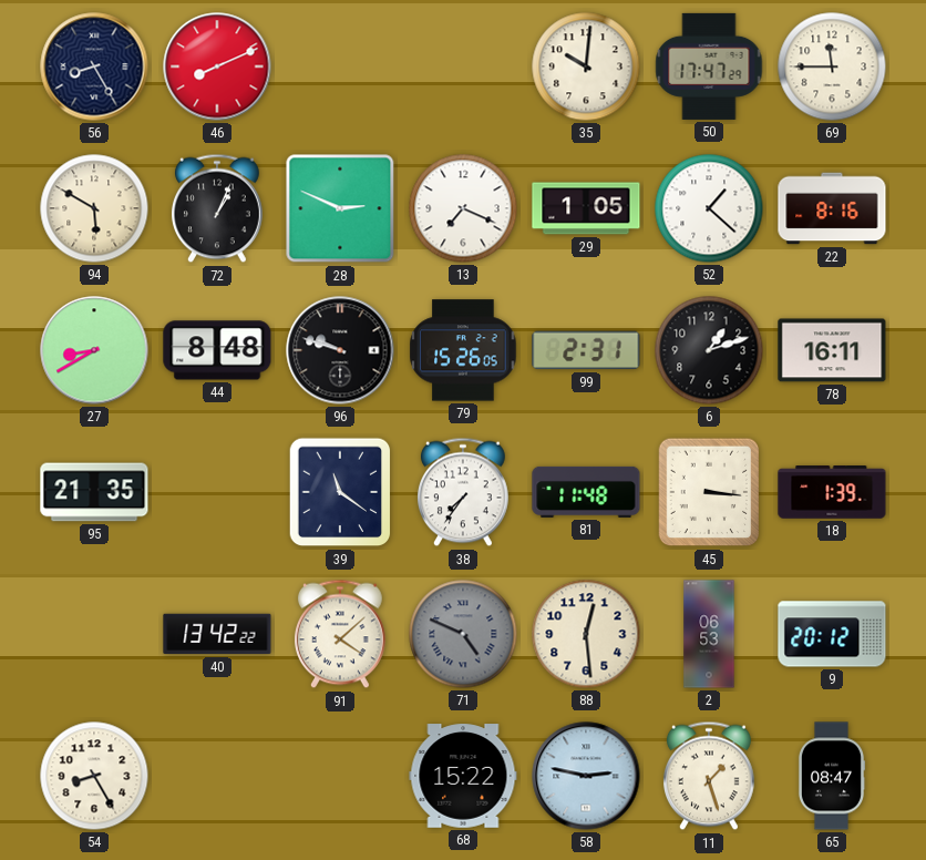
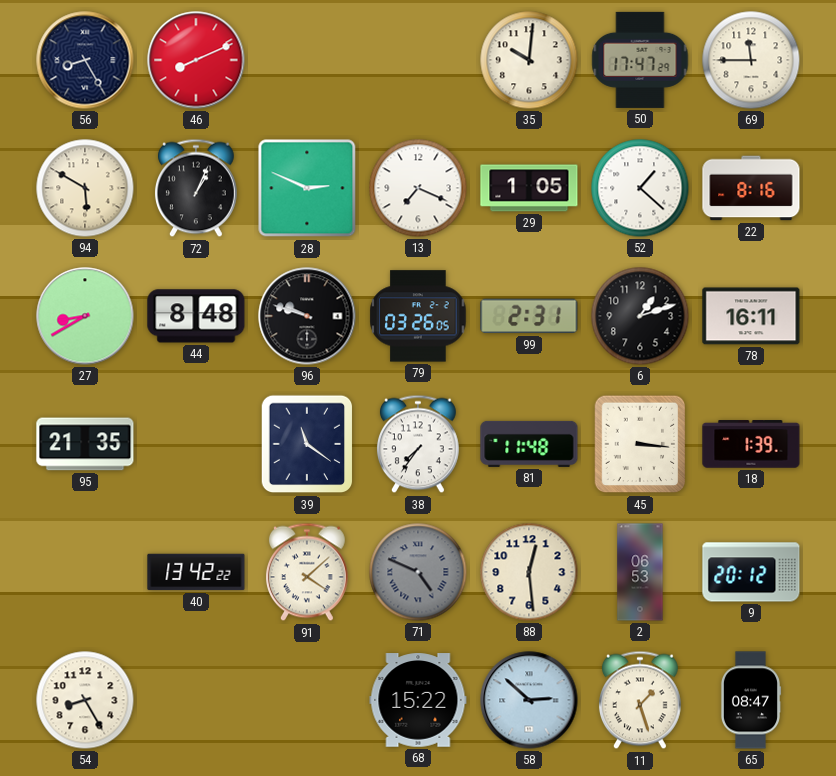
79: 15:26 -> 03:26 (418, 316)
58: 2:47 -> 2:52 (529, 700)
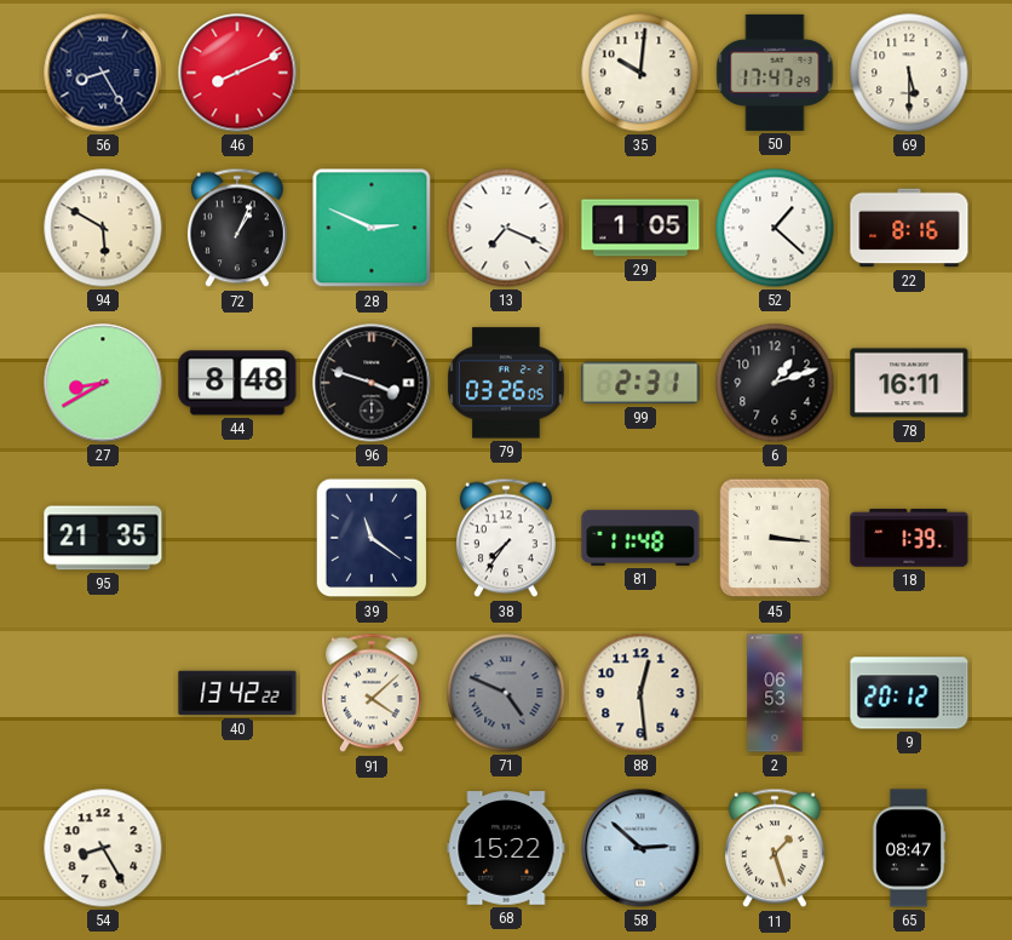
69: 11:45 -> 5:30 (909, 73)
96: 9:48 -> 3:48 (372, 383)
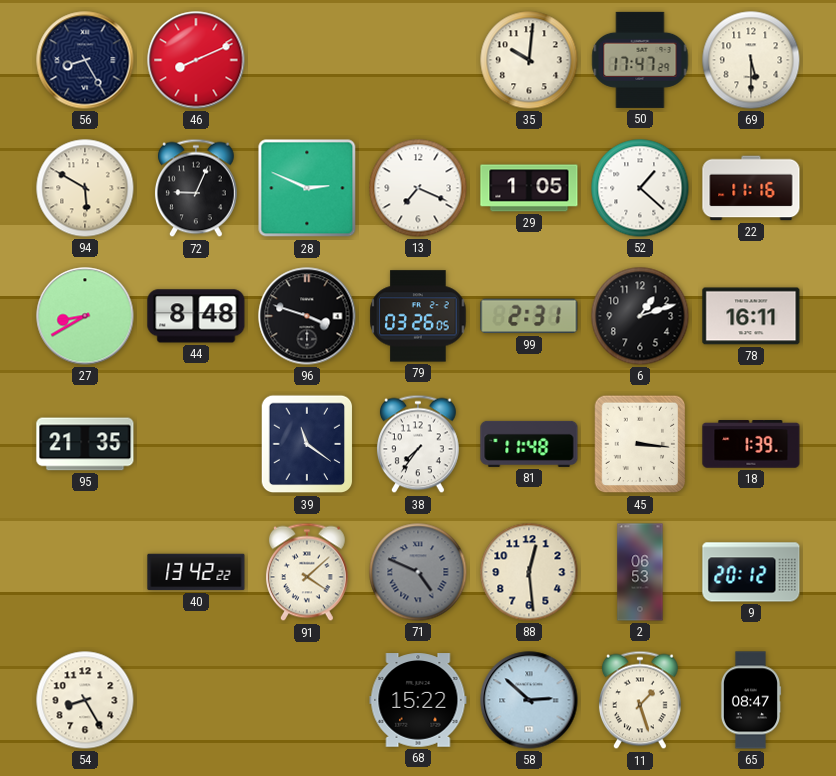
72: 1:04 -> 9:04 (196, 188)
22: 8:16 -> 11:16 (751, 188)
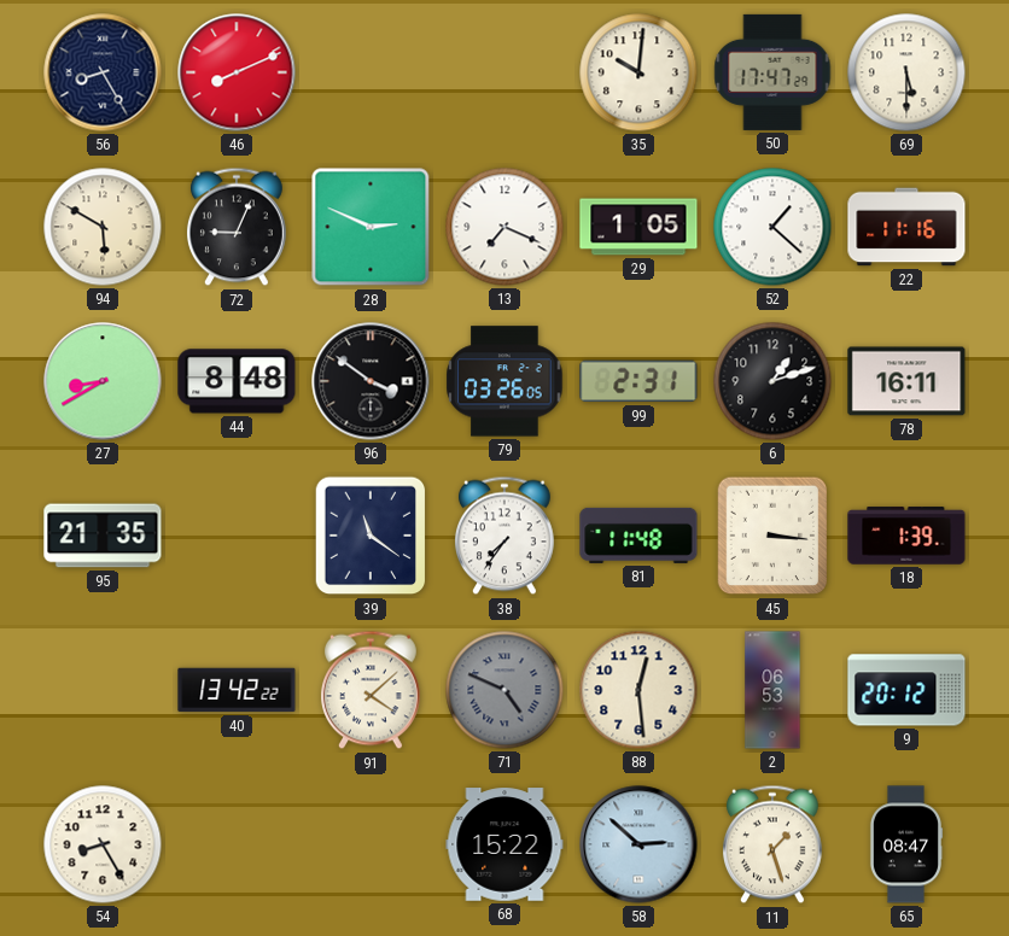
96: 3:48 -> 3:51 (371, 381)
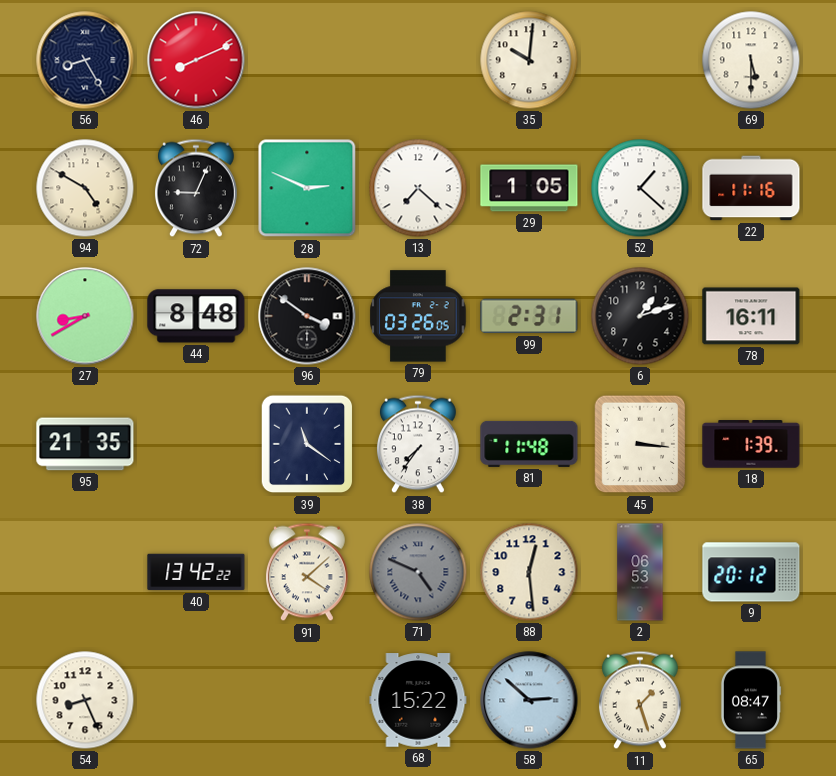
50: 17:47 -> none (772, 72)
94: 5:50 -> 4:50 (85, 188)
13: 7:19 -> 7:22 (418, 188)
54: 8:25 -> 8:26 (85, 700)
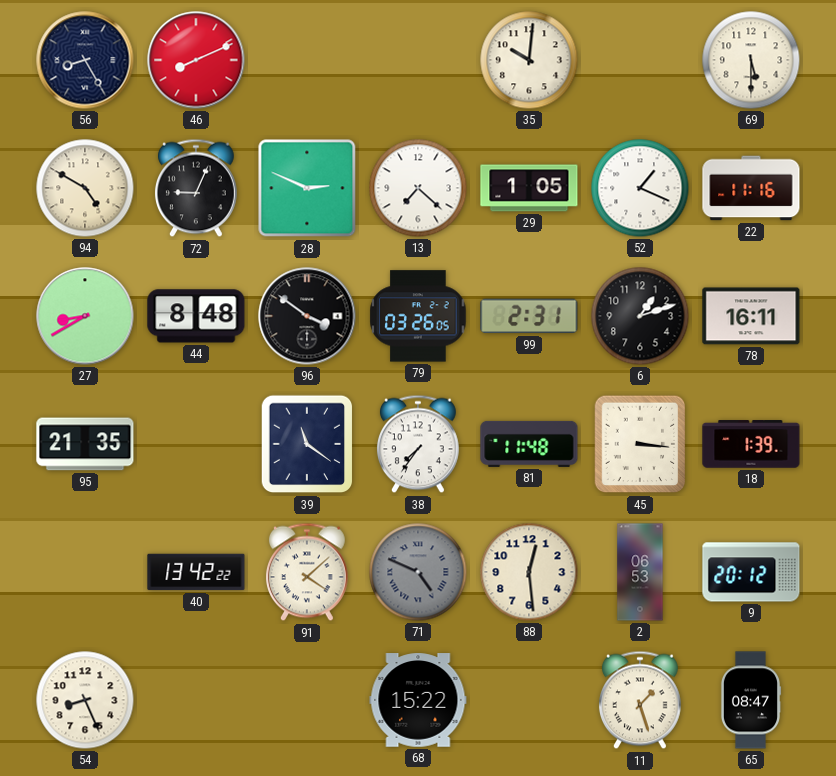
52: 1:22 -> 1:19 (640, 188)
58: 2:52 -> none (529, 700)
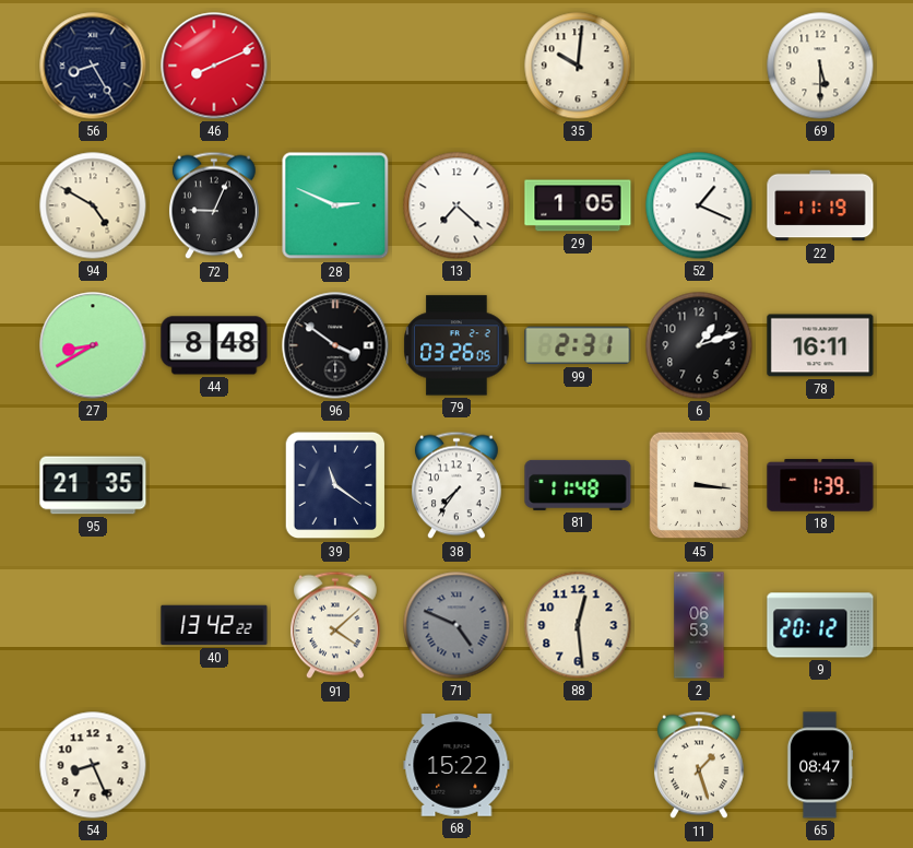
22: 11:16 -> 11:19 (820, 205)
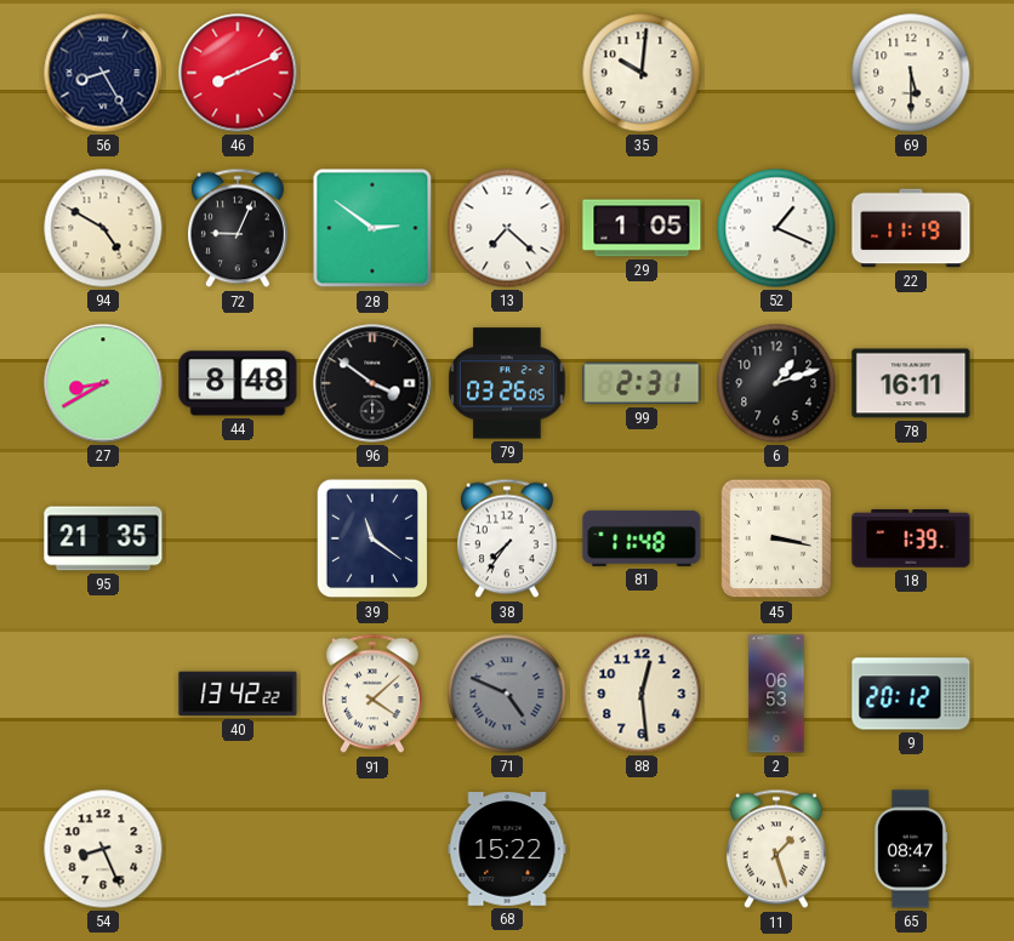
28: 2:49 -> 2:51 (372, 228)
45: 3:16 -> 3:17 (776, 538)
